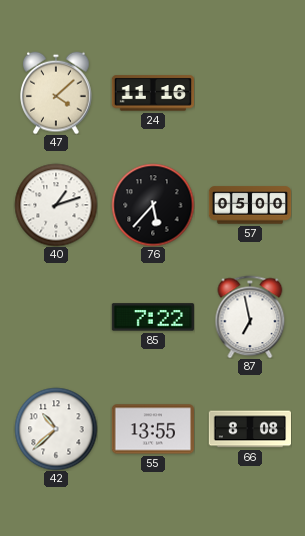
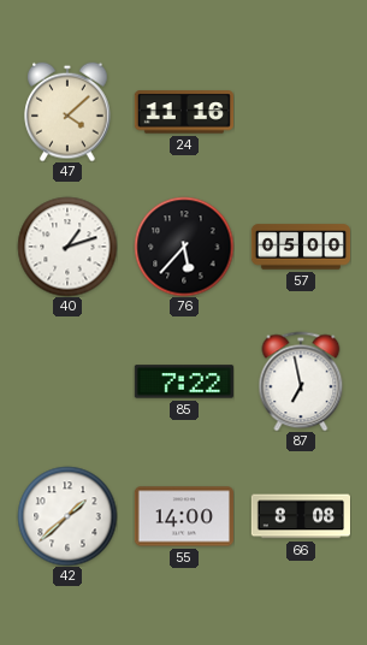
42: 10:38 -> 1:38 (67, 516)
55: 13:55 -> 14:00 (183, 516)
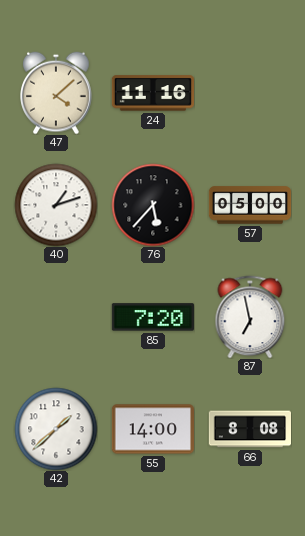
85: 7:22 -> 7:20 (153, 317)
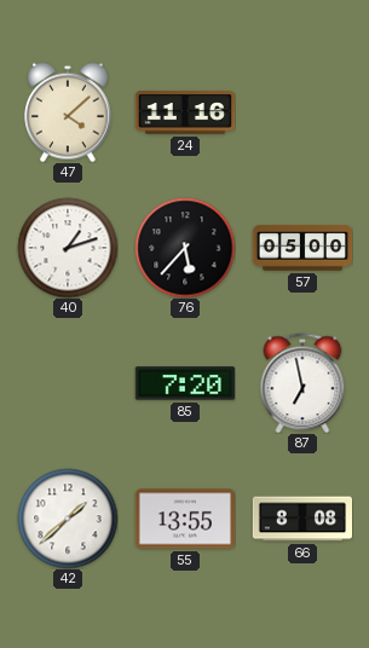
55: 14:00 -> 13:55 (184, 519)
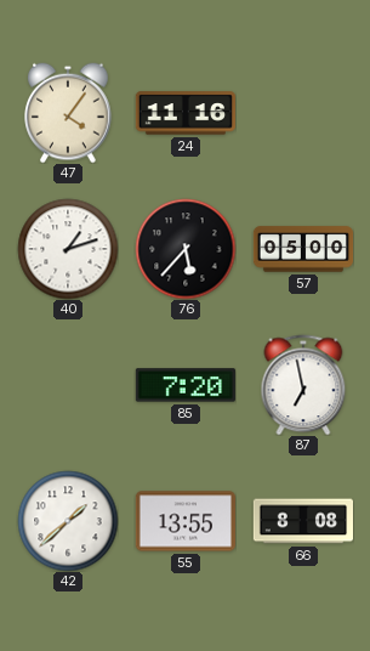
47: 4:08 -> 4:06 (68, 113)
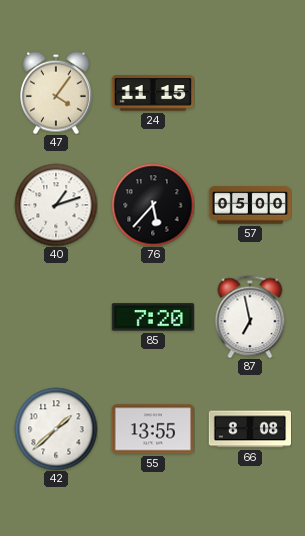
24: 11:16 -> 11:15 (152, 93)
